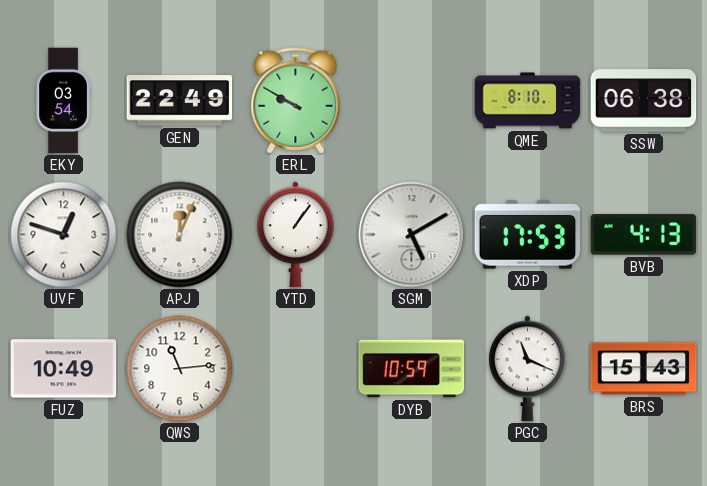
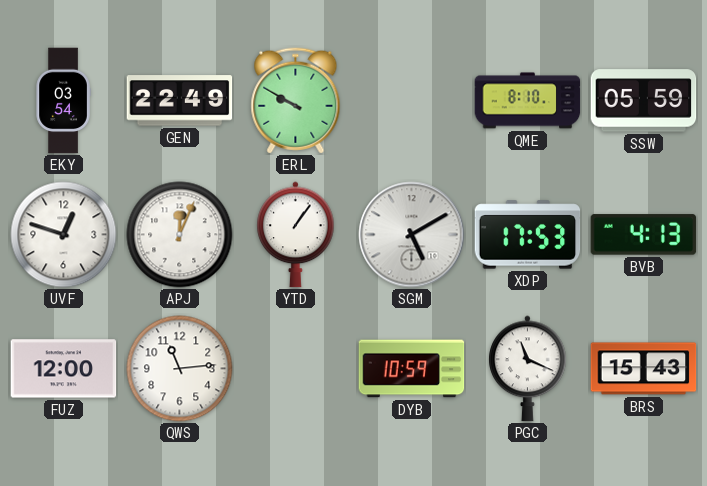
SSW: 06:38 -> 05:59 (644, 101)
FUZ: 10:49 -> 12:00 (64, 369)
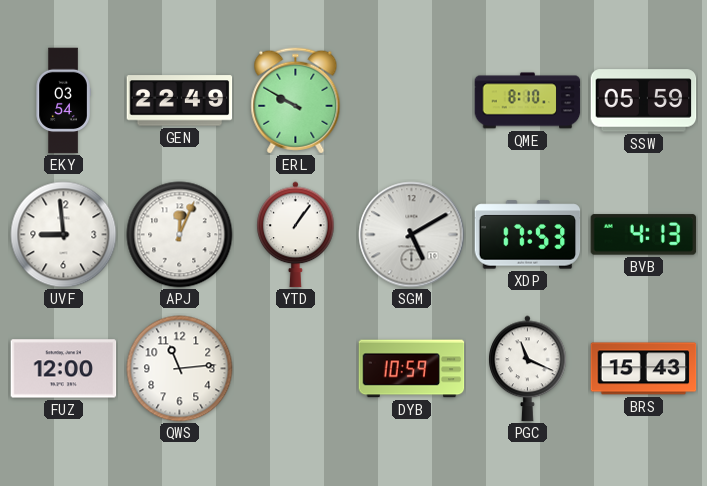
UVF: 12:48 -> 8:59 (64, 235)
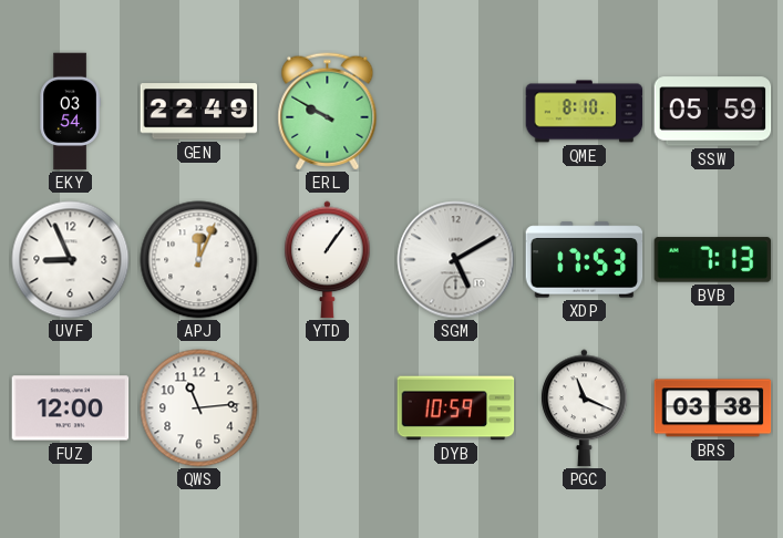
UVF: 8:59 -> 8:56 (71, 260)
BVB: 4:13 -> 7:13 (713, 260)
BRS: 15:43 -> 03:38 (713, 408)
